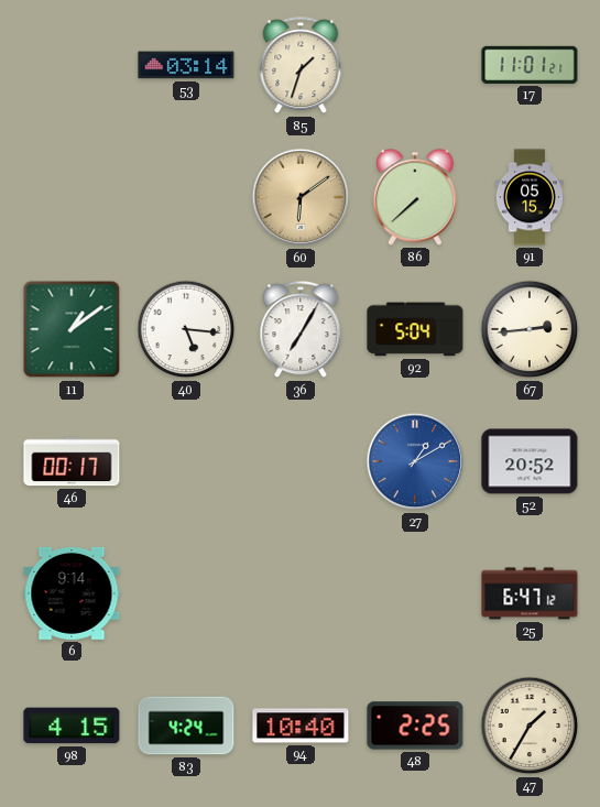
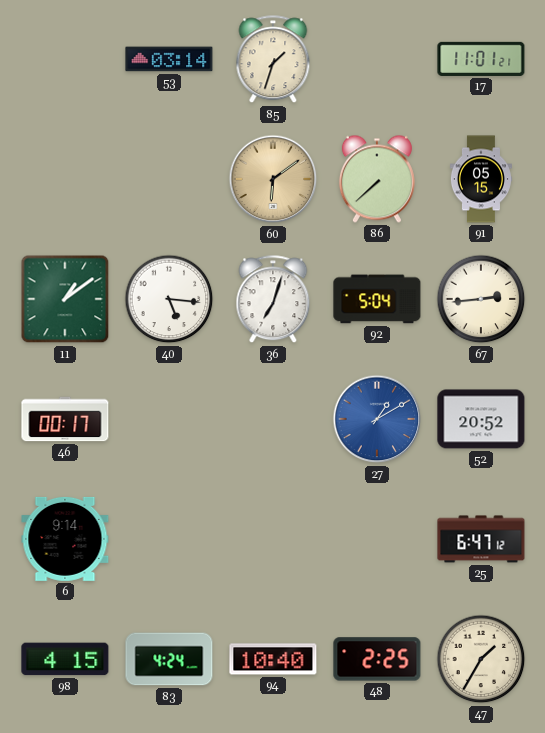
36: 7:05 -> 7:03 (273, 300)
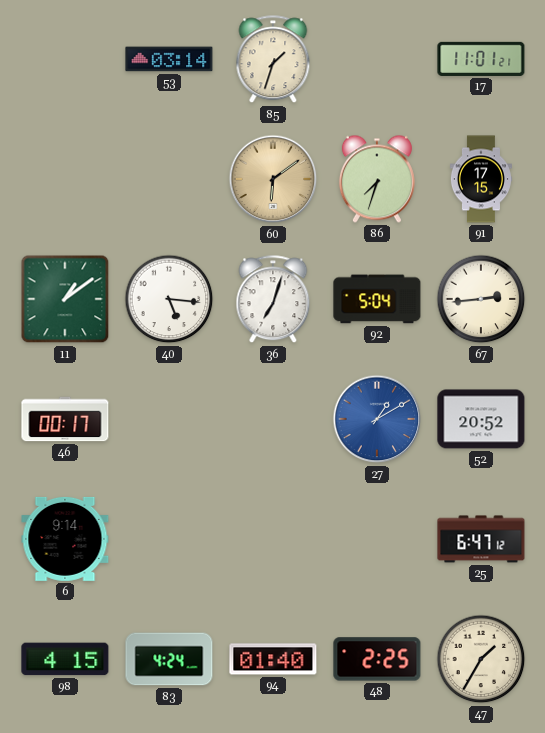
86: 7:38 -> 7:33 (377, 179)
91: 05:15 -> 17:15 (481, 179)
94: 10:40 -> 01:40 (273, 659)
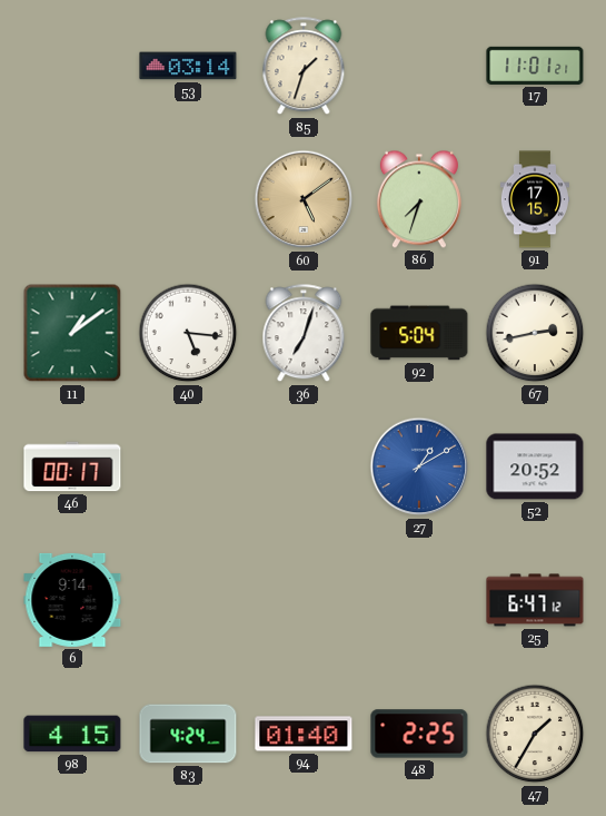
60: 6:09 -> 5:09 (304, 199)
67: 2:44 -> 2:43 (535, 333)
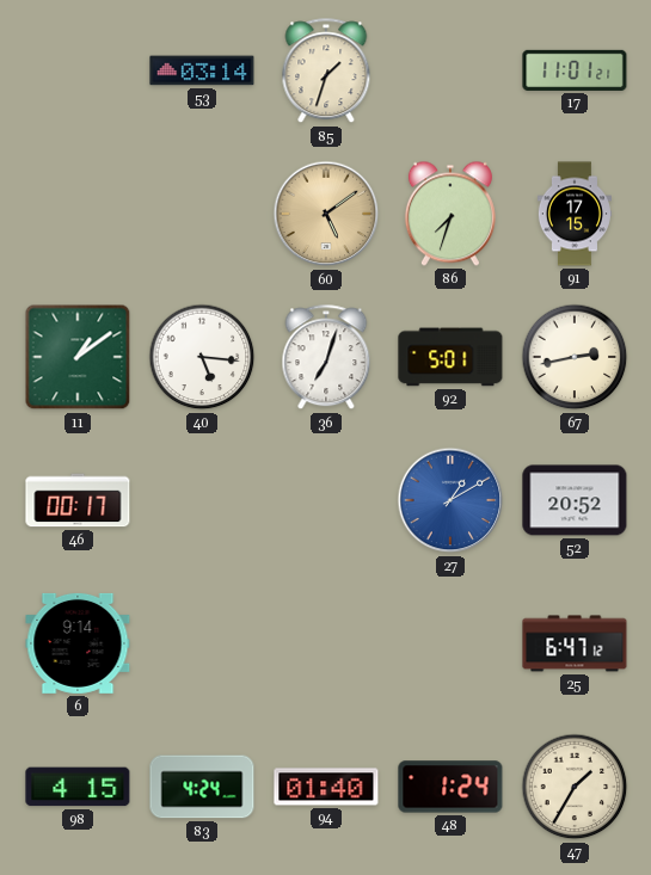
92: 5:04 -> 5:01 (450, 357)
48: 2:25 -> 1:24 (450, 787)
